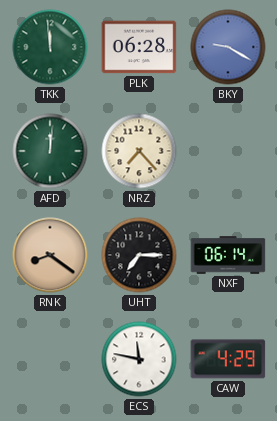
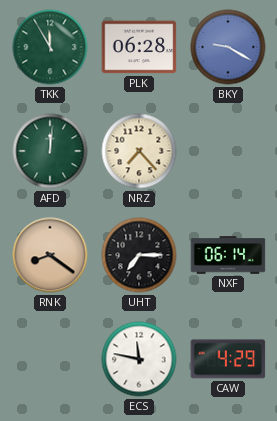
TKK: 11:59 -> 11:55 (50, 47)
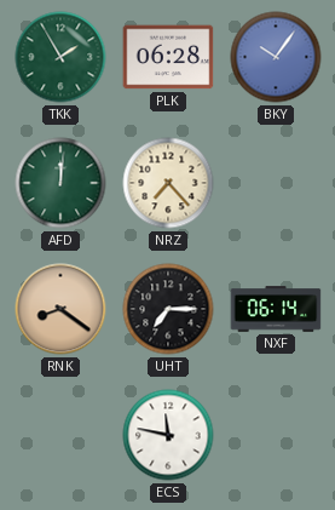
TKK: 11:55 -> 1:55 (60, 57)
BKY: 9:20 -> 10:06 (276, 57)
CAW: 4:29 -> none (228, 359)
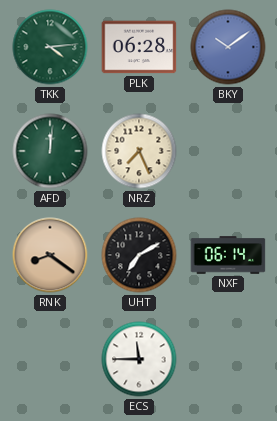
TKK: 1:55 -> 4:14 (50, 47)
BKY: 10:06 -> 10:09 (228, 47)
NRZ: 7:23 -> 7:26 (139, 151)
UHT: 7:15 -> 7:10 (139, 255)
ECS: 11:47 -> 11:45 (139, 359)
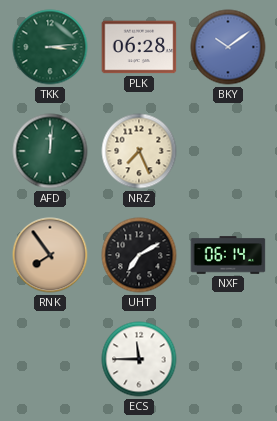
TKK: 4:14 -> 3:14 (50, 47)
RNK: 8:21 -> 7:54 (50, 255)
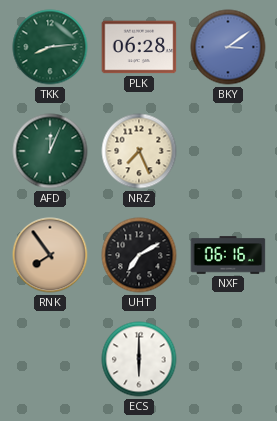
TKK: 3:14 -> 8:14 (50, 47)
BKY: 10:09 -> 3:09 (228, 47)
AFD: 12:01 -> 12:04 (50, 151)
NXF: 06:14 -> 06:16 (228, 255)
ECS: 11:45 -> 6:00 (139, 359)
